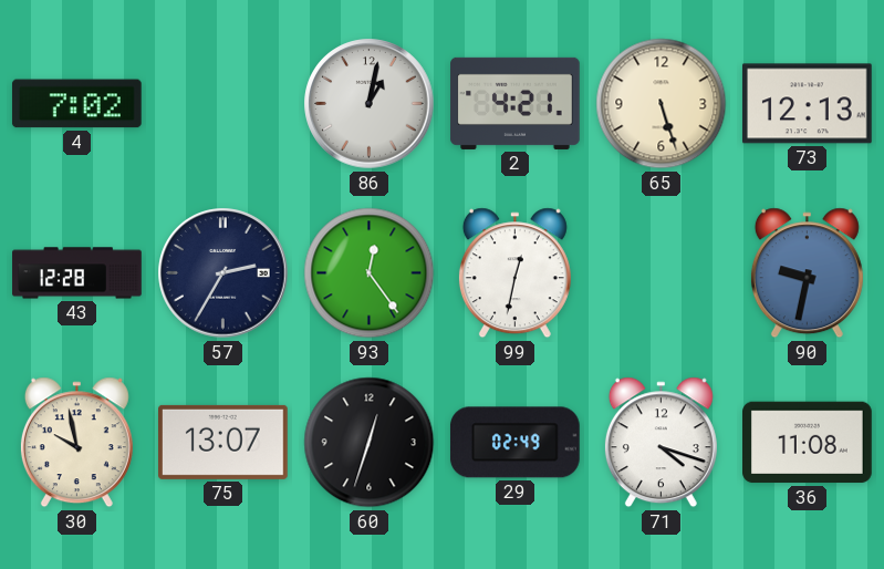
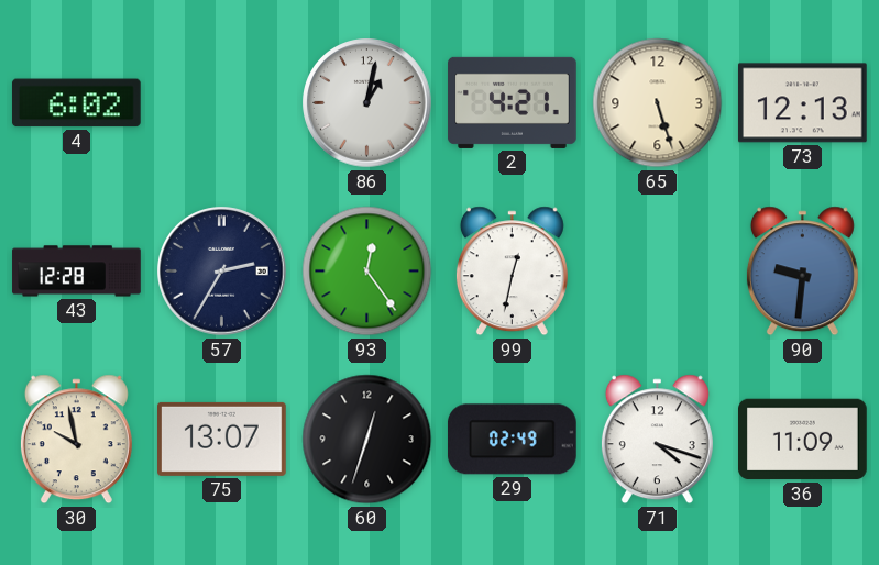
4: 7:02 -> 6:02 (76, 103)
90: 9:32 -> 9:31 (802, 272)
36: 11:08 -> 11:09 (803, 440)
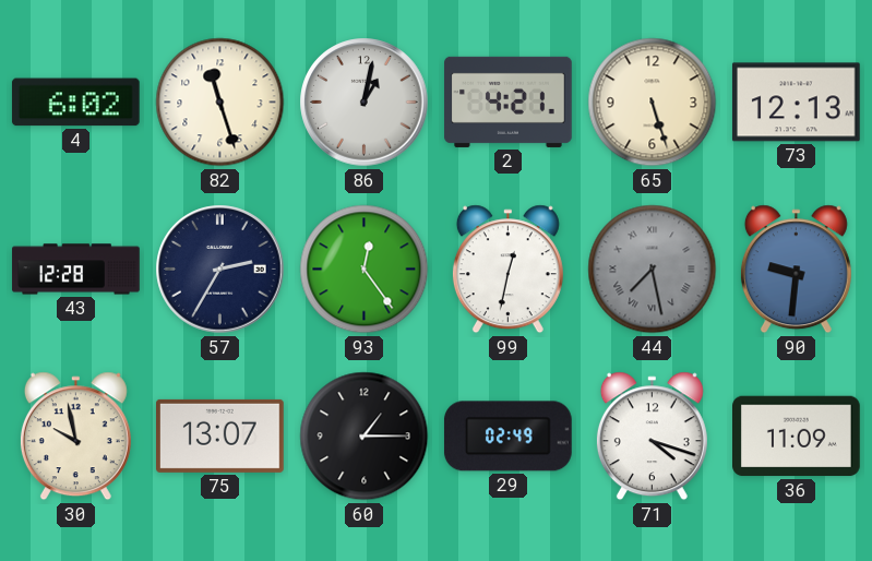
82: none -> 11:27 (220, 103)
44: none -> 7:28 (653, 270)
60: 12:33 -> 1:15 (365, 437)
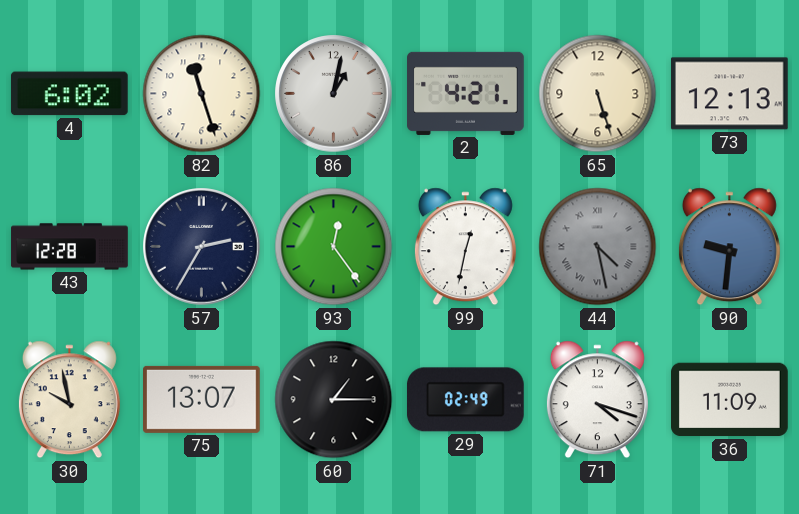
44: 7:28 -> 4:28 (598, 247)
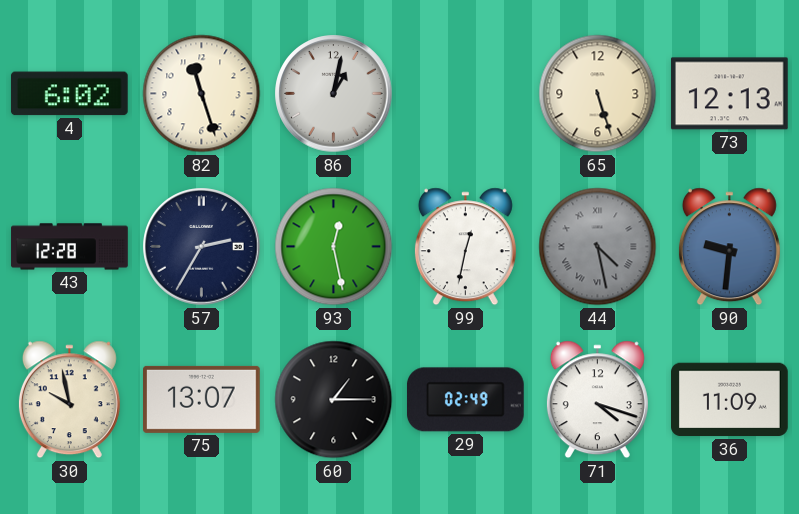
2: 4:21 -> none (466, 93)
93: 12:24 -> 12:28 (334, 247)
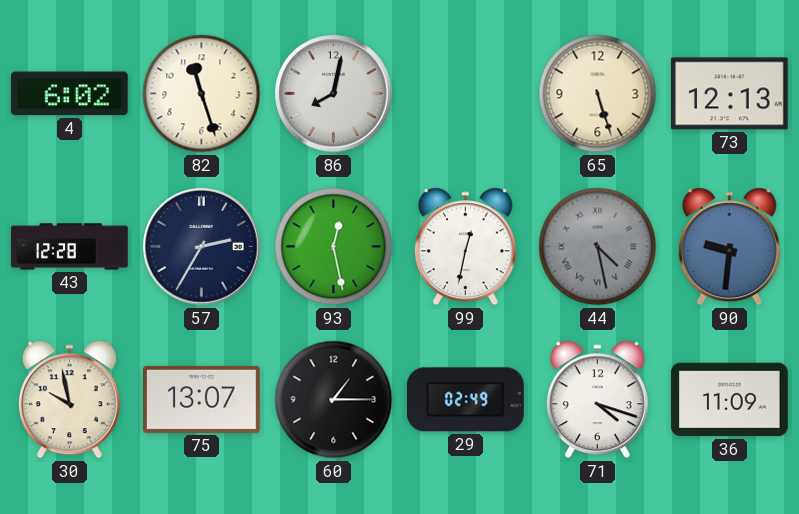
86: 1:02 -> 8:02 (334, 94)
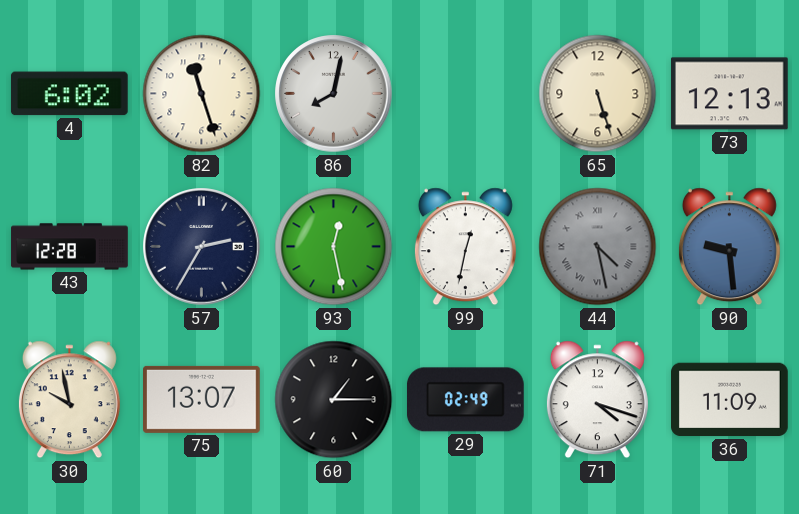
90: 9:31 -> 9:29 (729, 247)
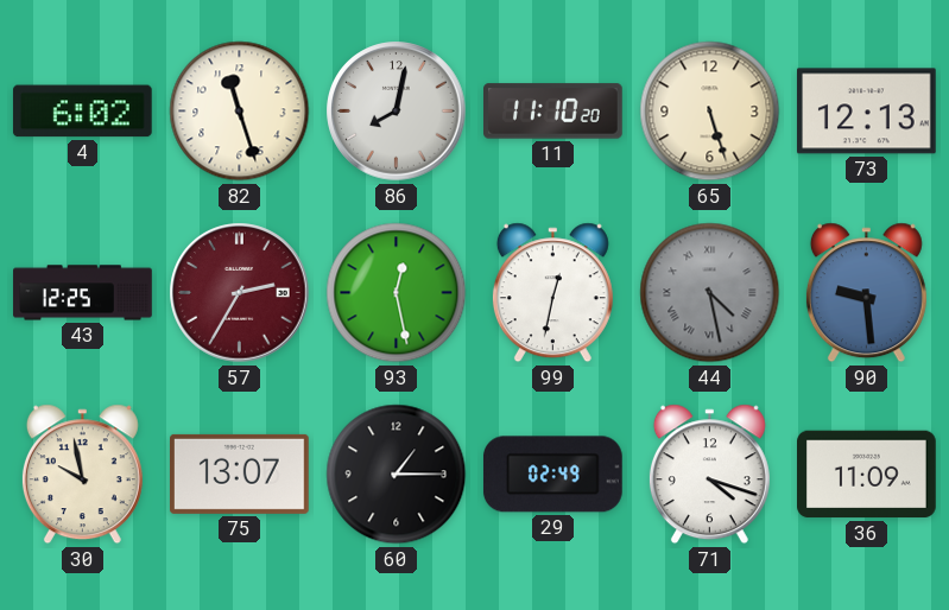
11: none -> 11:10 (553, 112)
43: 12:28 -> 12:25 (83, 293)
57 dial: navy -> burgundy (240, 293)
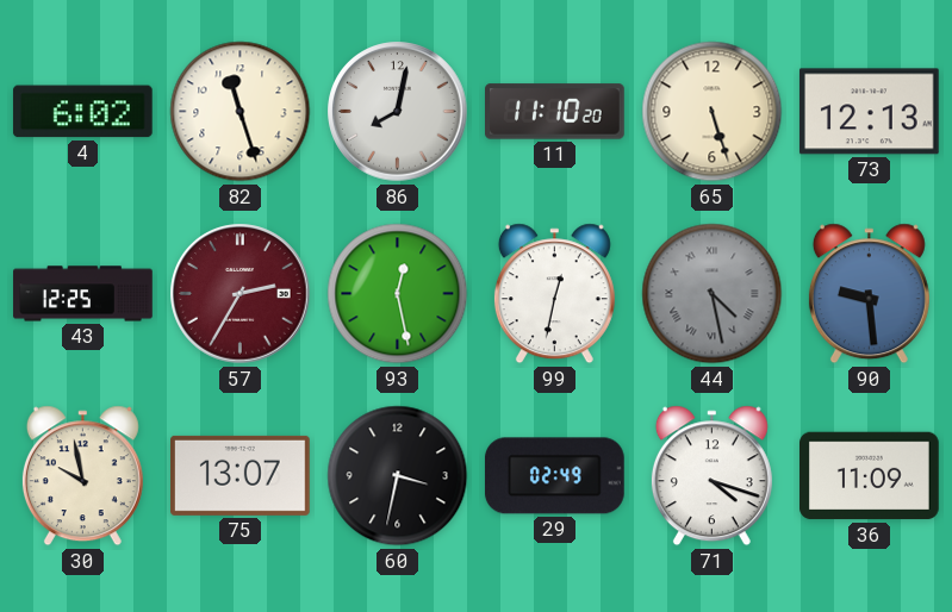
60: 1:15 -> 3:32 (398, 476)
